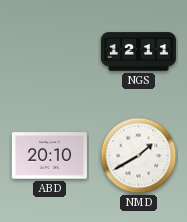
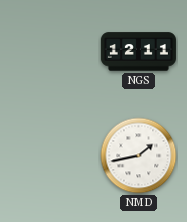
ABD: 20:10 -> none (49, 156)
NMD: 1:40 -> 1:43 (139, 156)
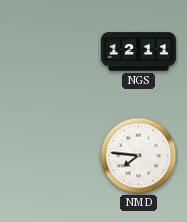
NMD: 1:43 -> 7:46 (139, 156)
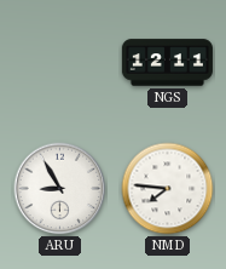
ARU: none -> 8:55 (60, 189)
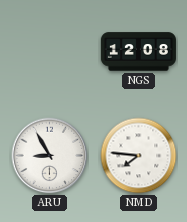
NGS: 12:11 -> 12:08 (138, 52)
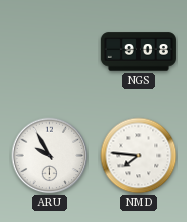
NGS: 12:08 -> 9:08 (138, 52)
ARU: 8:55 -> 9:55 (50, 156)
